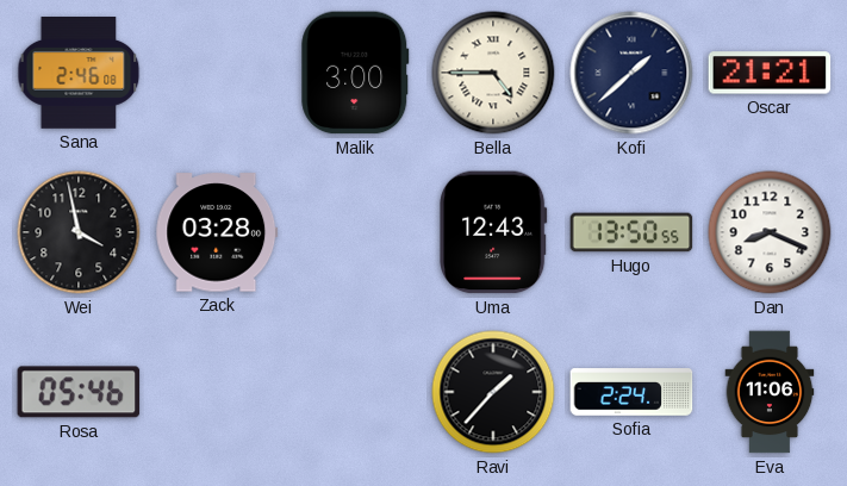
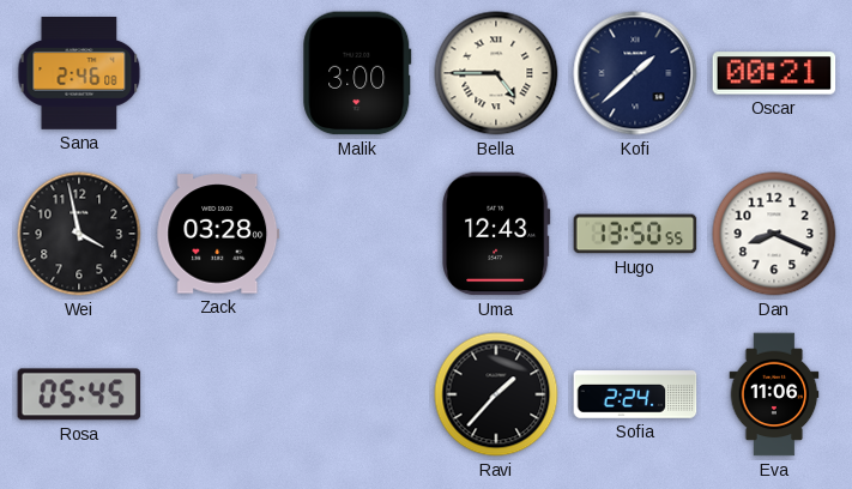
Oscar: 21:21 -> 00:21 (774, 73)
Rosa: 05:46 -> 05:45 (79, 394)
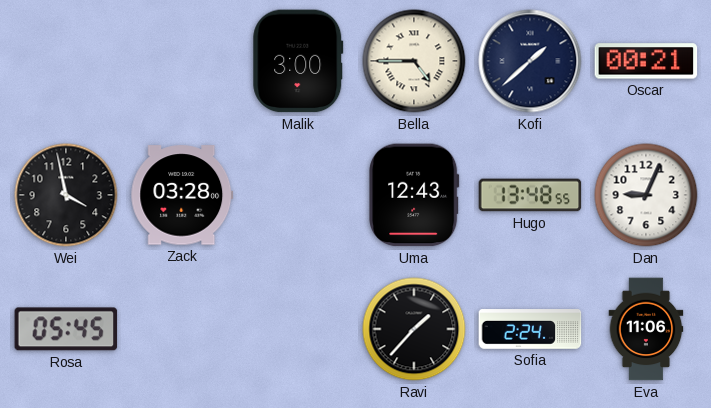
Sana: 2:46 -> none (79, 74)
Hugo: 13:50 -> 13:48 (530, 195)
Dan: 8:19 -> 9:04 (646, 195)
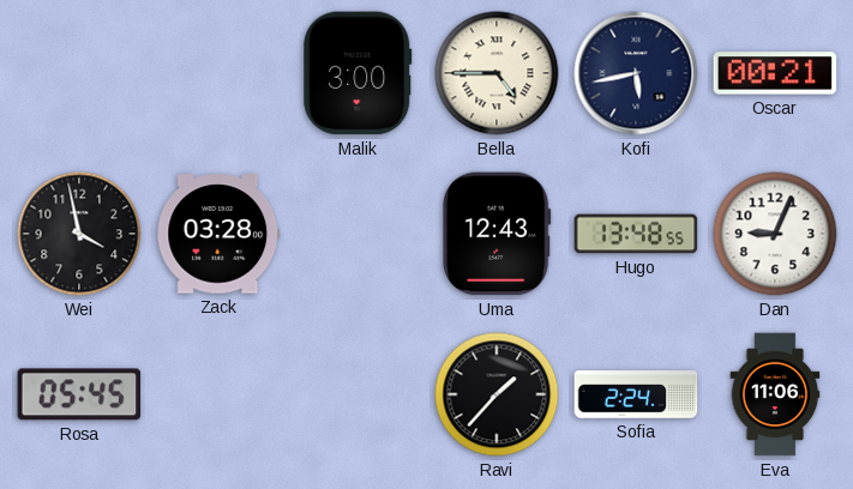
Kofi: 1:38 -> 5:43 (636, 73)
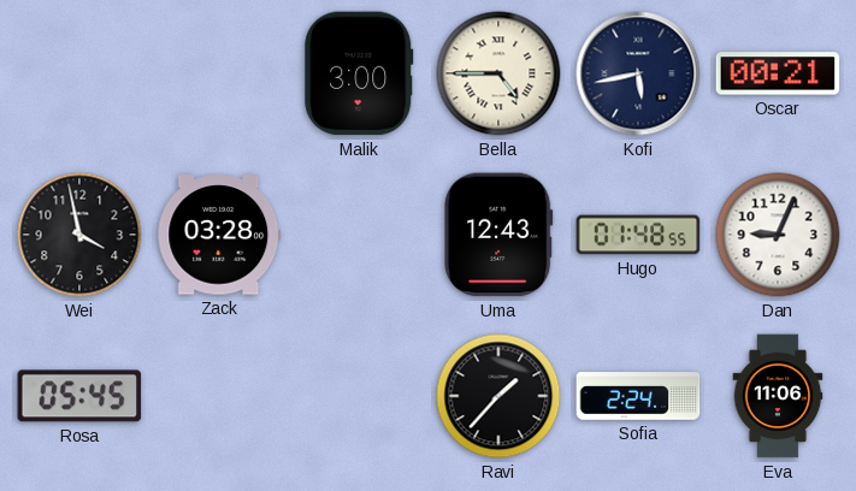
Hugo: 13:48 -> 01:48 (638, 235)
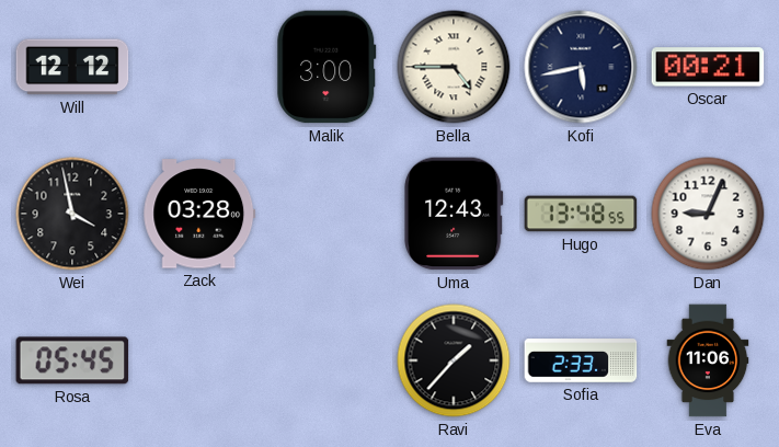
Will: none -> 12:12 (72, 67)
Hugo: 01:48 -> 13:48 (581, 214)
Sofia: 2:24 -> 2:33 (581, 360)
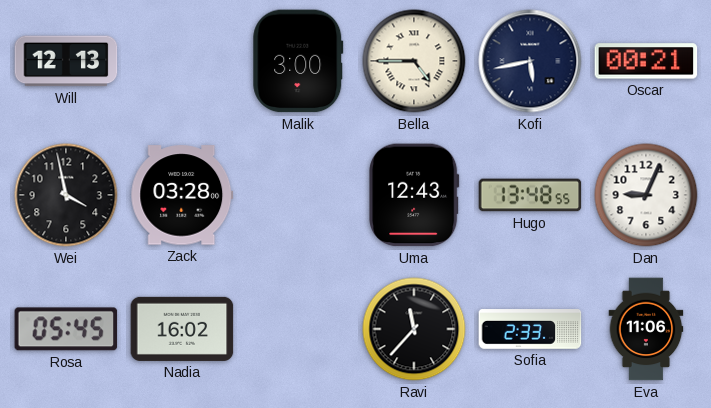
Will: 12:12 -> 12:13 (66, 61)
Nadia: none -> 16:02 (182, 329)
Ravi: 1:37 -> 11:37 (414, 329)
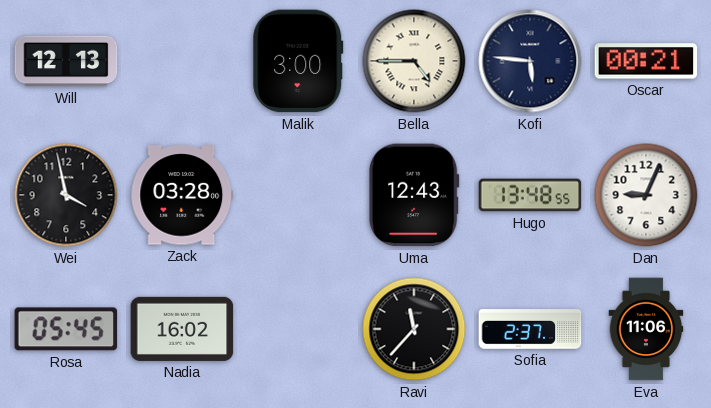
Kofi: 5:43 -> 5:46 (530, 61)
Sofia: 2:33 -> 2:37 (530, 329)
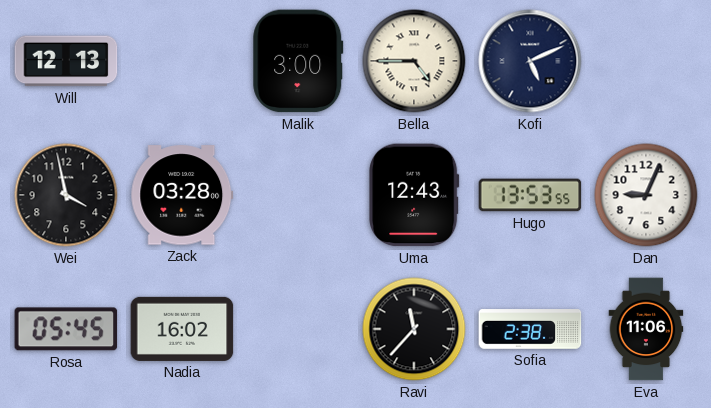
Kofi: 5:46 -> 5:11 (530, 61)
Oscar: 00:21 -> none (646, 61)
Hugo: 13:48 -> 13:53 (530, 195)
Sofia: 2:37 -> 2:38 (530, 329)
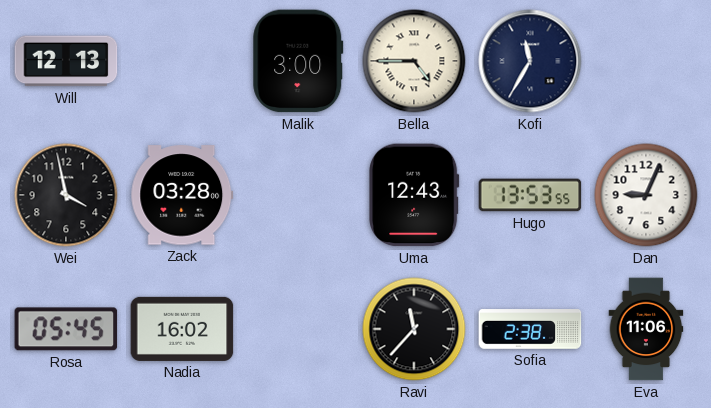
Kofi: 5:11 -> 11:35 (530, 61)
